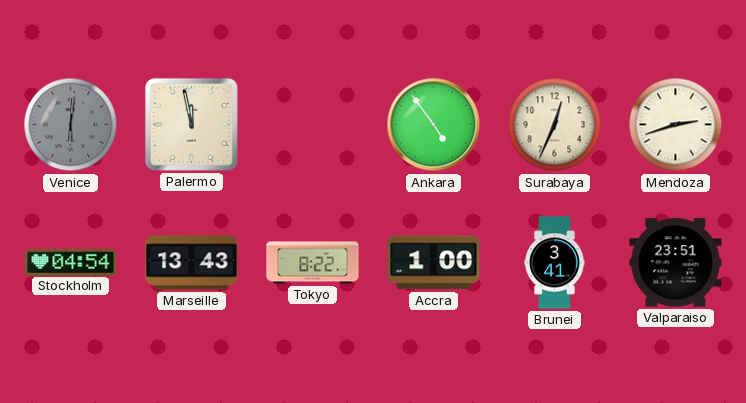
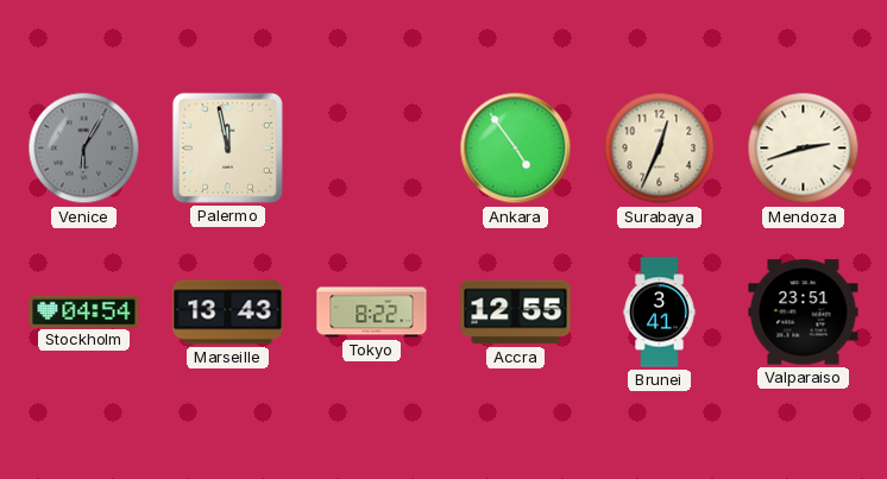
Venice: 6:01 -> 6:05 (84, 149)
Accra: 1:00 -> 12:55 (516, 313)
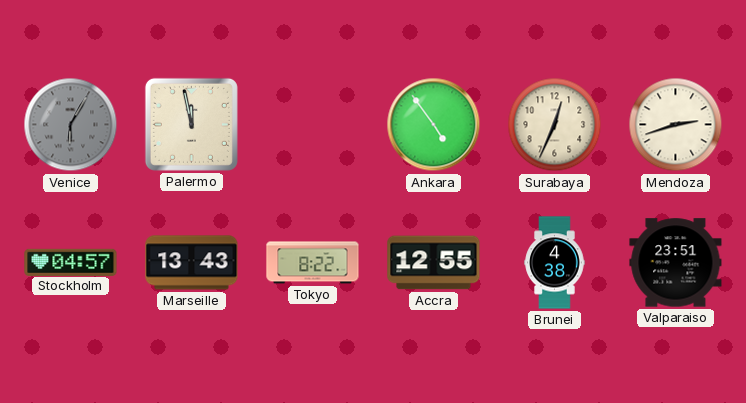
Stockholm: 04:54 -> 04:57 (71, 262)
Brunei: 3:41 -> 4:38 (555, 263)
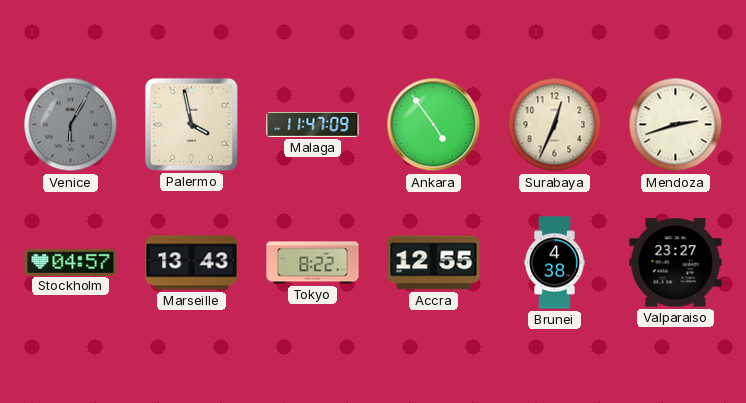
Palermo: 11:58 -> 3:58 (191, 124)
Malaga: none -> 11:47 (313, 124)
Valparaiso: 23:51 -> 23:27 (676, 263)
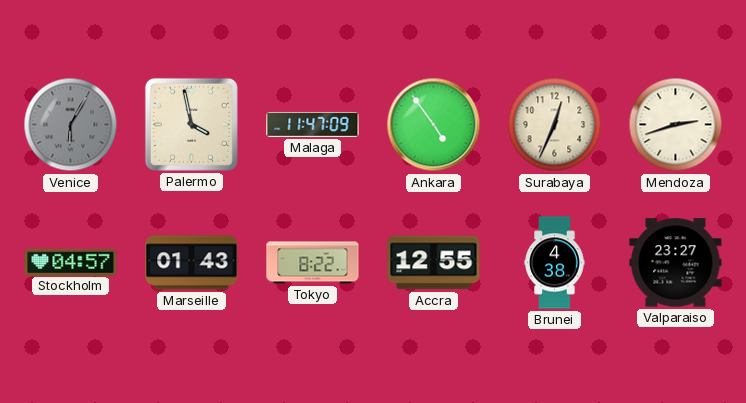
Marseille: 13:43 -> 01:43 (192, 263)
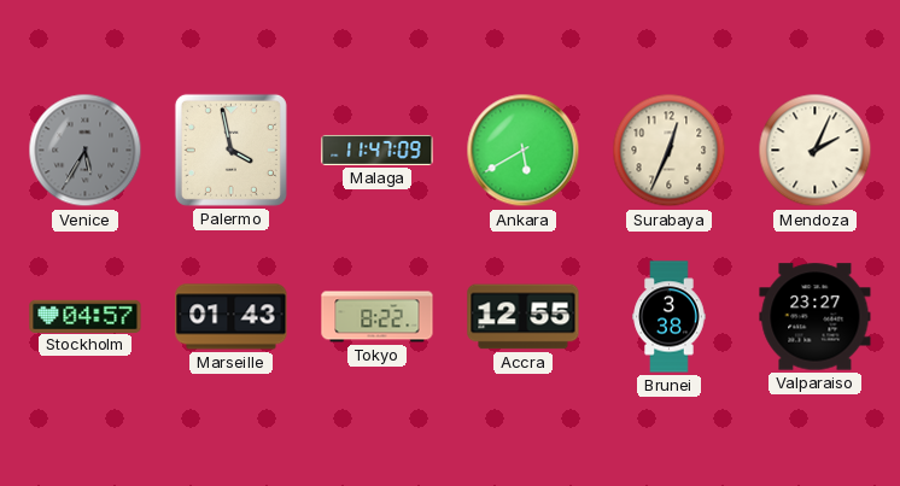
Venice: 6:05 -> 5:35 (86, 151)
Ankara: 4:54 -> 5:40 (524, 151)
Mendoza: 2:42 -> 2:04 (816, 151)
Brunei: 4:38 -> 3:38 (670, 317)
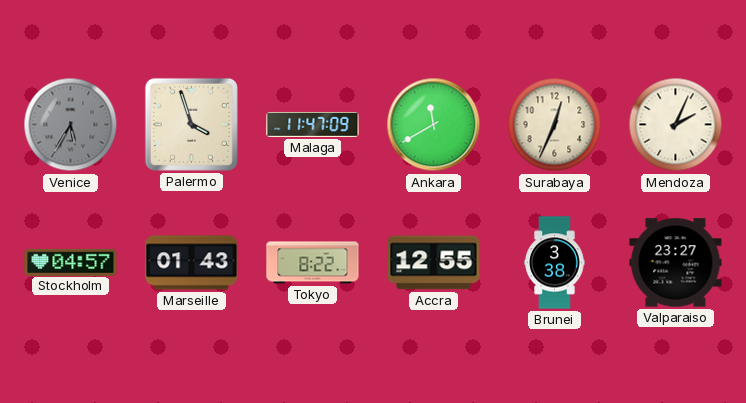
Palermo: 3:58 -> 3:57 (191, 124)
Ankara: 5:40 -> 11:40 (434, 125)
